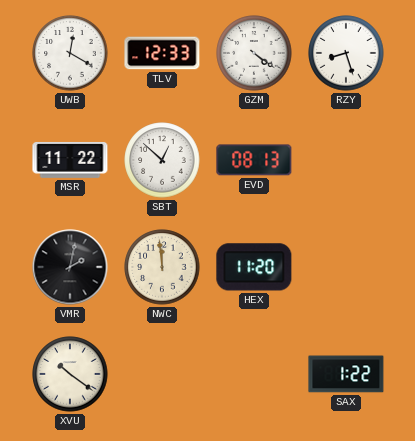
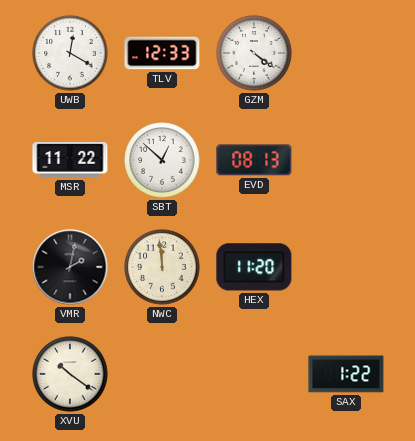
RZY: 8:27 -> none (346, 53)
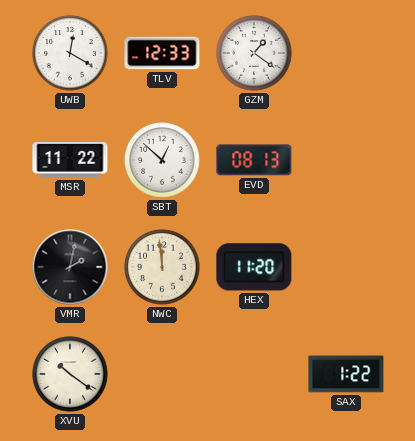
GZM: 4:21 -> 1:21 (254, 53)
